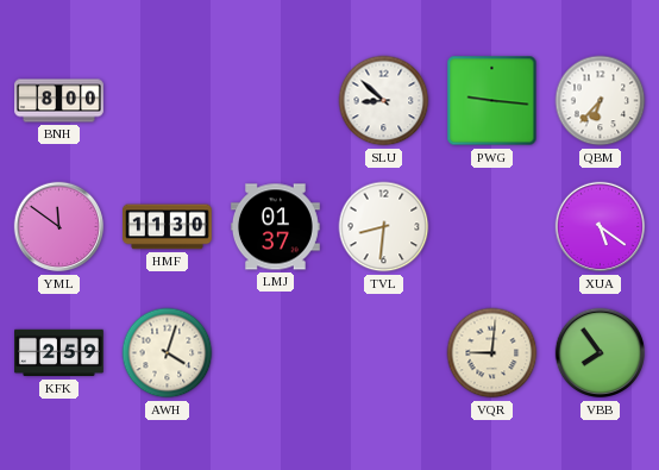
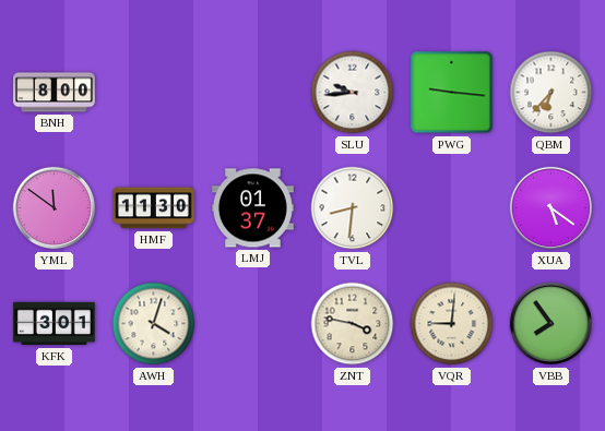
SLU: 8:52 -> 9:44 (353, 93)
KFK: 2:59 -> 3:01 (55, 324)
ZNT: none -> 3:47 (353, 324)
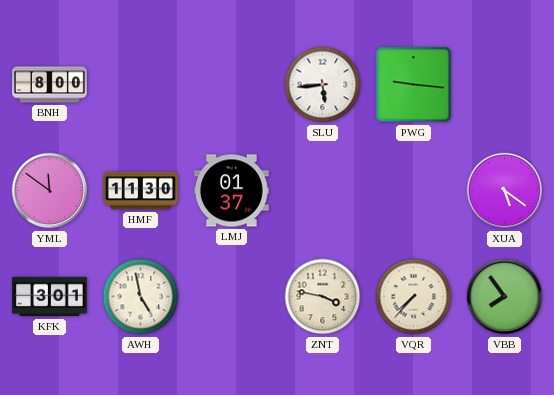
SLU: 9:44 -> 5:44 (323, 85)
QBM: 6:37 -> none (551, 93)
TVL: 8:31 -> none (353, 208)
AWH: 4:03 -> 4:58 (141, 297)
VQR: 9:01 -> 7:37 (414, 297)
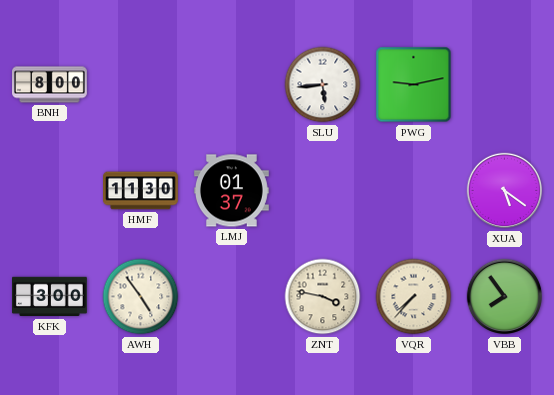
PWG: 9:16 -> 9:13 (414, 85)
YML: 11:51 -> none (50, 191)
KFK: 3:01 -> 3:00 (50, 297)
AWH: 4:58 -> 4:54 (141, 297)
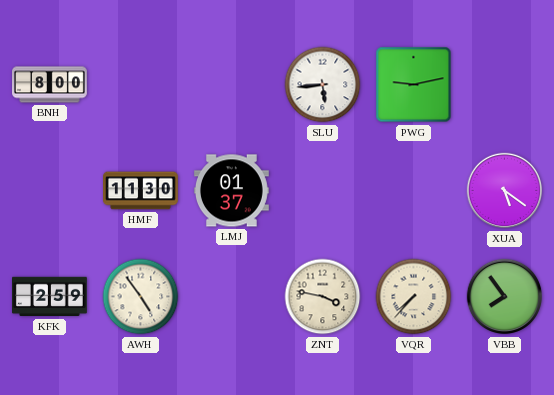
KFK: 3:00 -> 2:59 (50, 297)
